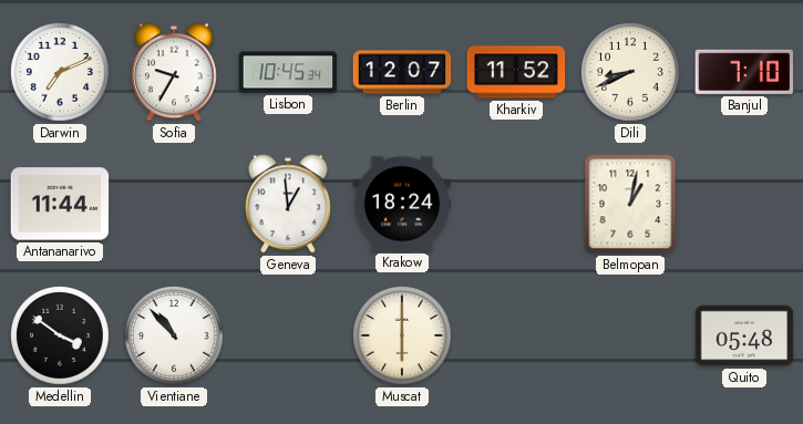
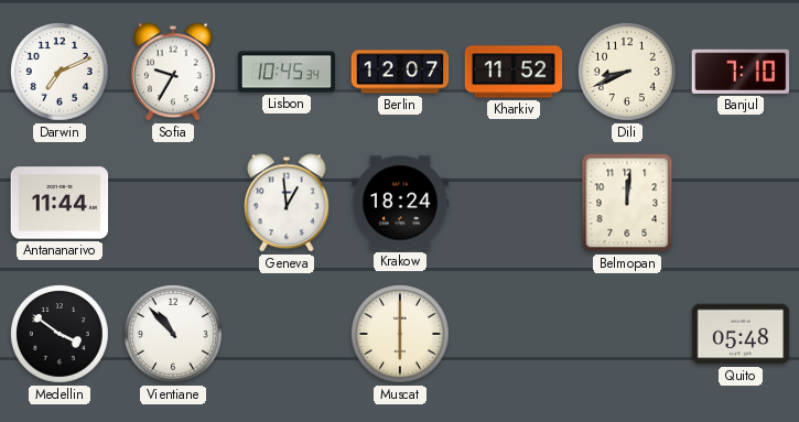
Belmopan: 1:02 -> 12:01 (627, 203)
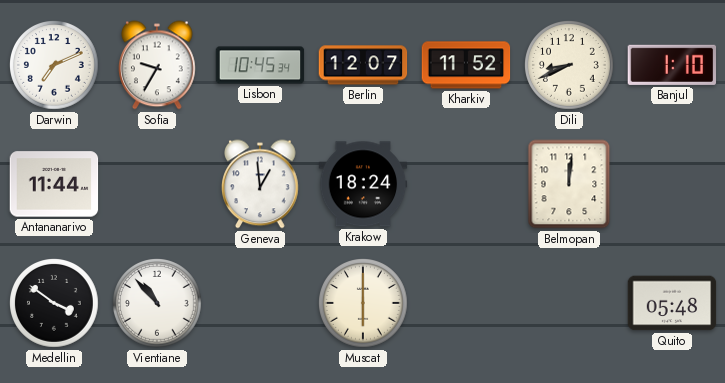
Banjul: 7:10 -> 1:10 (672, 65)
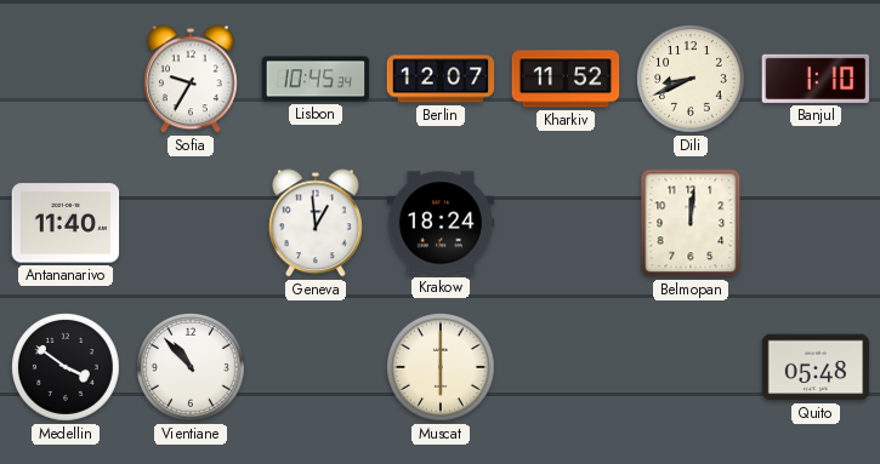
Darwin: 7:11 -> none (55, 66)
Antananarivo: 11:44 -> 11:40 (66, 223)
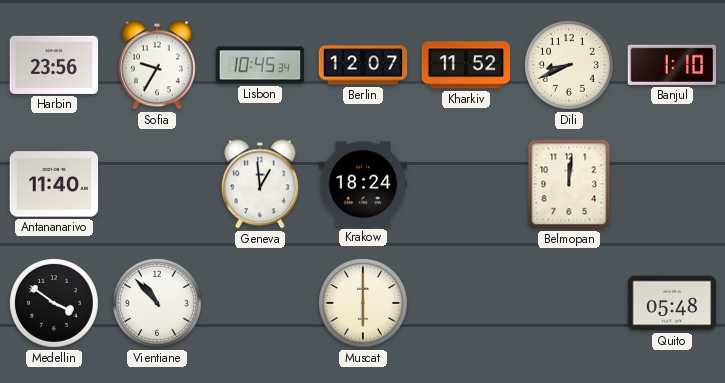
Harbin: none -> 23:56 (54, 65)
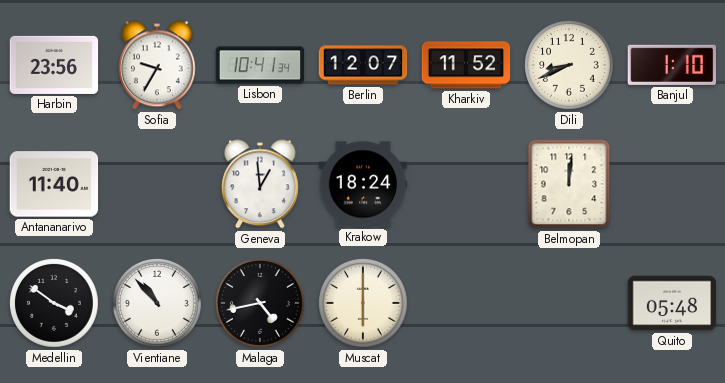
Lisbon: 10:45 -> 10:41 (260, 65)
Malaga: none -> 4:43 (261, 304)
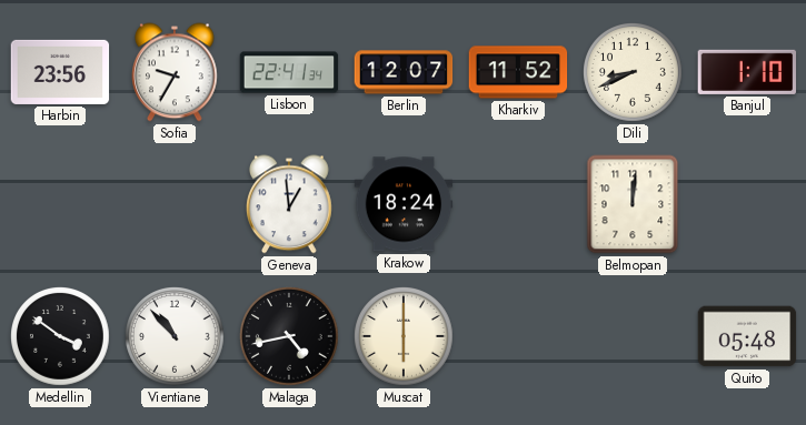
Lisbon: 10:41 -> 22:41 (289, 72)
Antananarivo: 11:40 -> none (54, 184)
